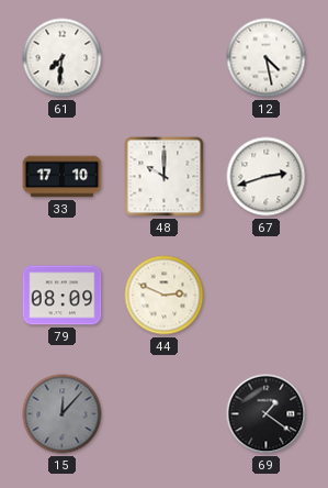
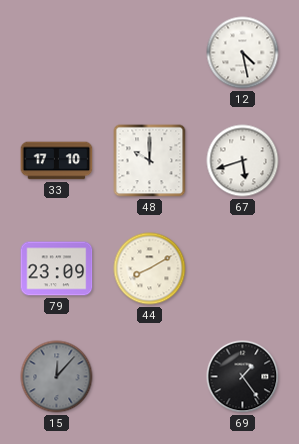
61: 7:31 -> none (63, 58)
67: 2:42 -> 5:42 (243, 161)
79: 08:09 -> 23:09 (57, 269)
44: 2:49 -> 8:10 (150, 269)
69: 1:21 -> 1:24 (243, 377)
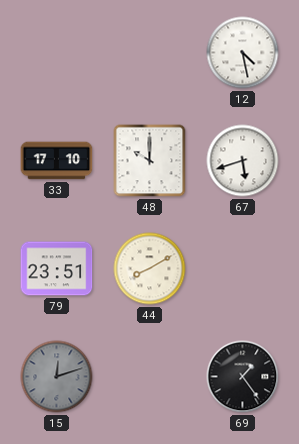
79: 23:09 -> 23:51 (57, 269)
15: 12:07 -> 12:12 (57, 377)
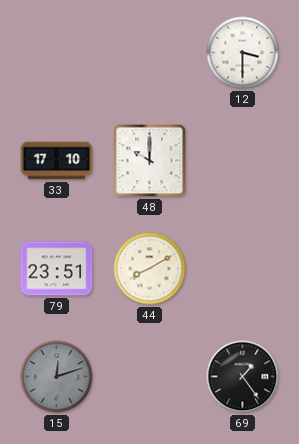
12: 4:28 -> 3:30 (243, 53)
67: 5:42 -> none (243, 161)
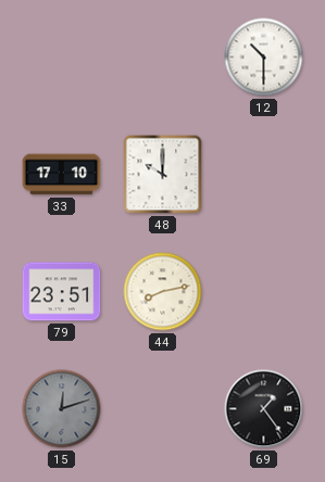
12: 3:30 -> 10:30 (264, 58)
44: 8:10 -> 8:13 (163, 292)
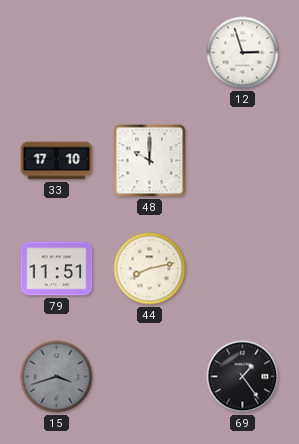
12: 10:30 -> 2:57 (243, 53)
79: 23:51 -> 11:51 (57, 269)
15: 12:12 -> 3:42 (57, 377)
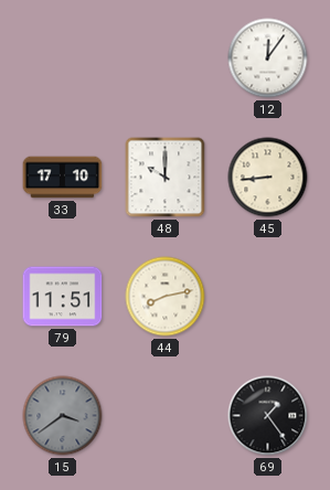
12: 2:57 -> 12:06 (268, 58)
45: none -> 8:44 (268, 178)
15: 3:42 -> 3:39 (63, 416)
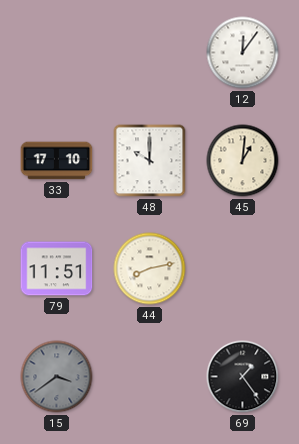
45: 8:44 -> 1:01 (243, 161)
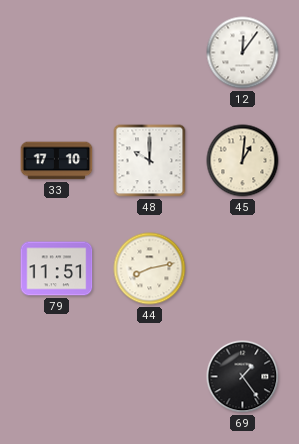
15: 3:39 -> none (57, 377)
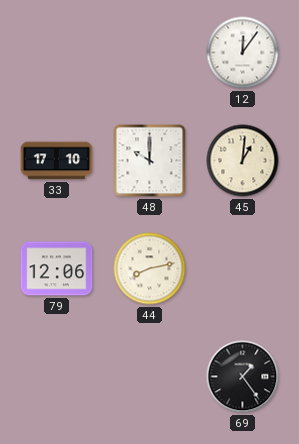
79: 11:51 -> 12:06 (57, 269)
